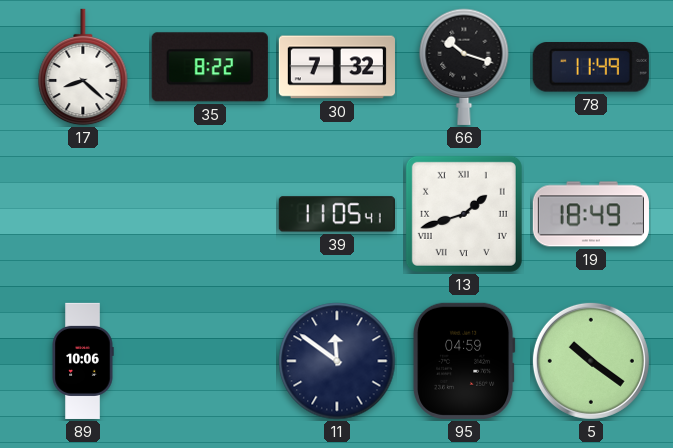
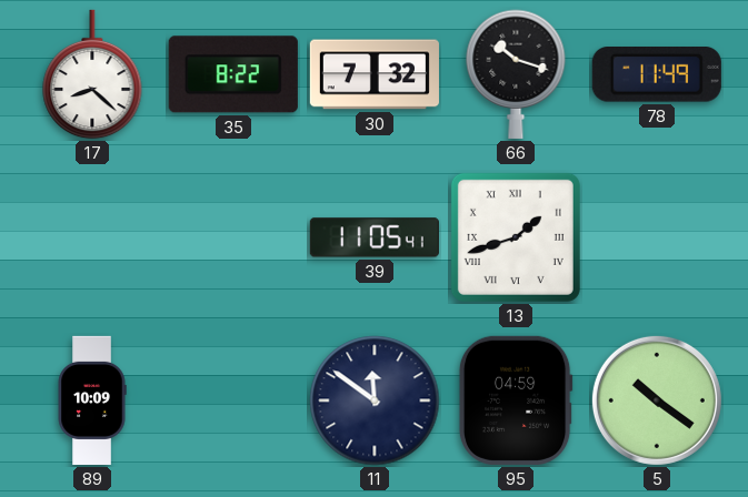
19: 18:49 -> none (591, 214)
89: 10:06 -> 10:09 (92, 400)
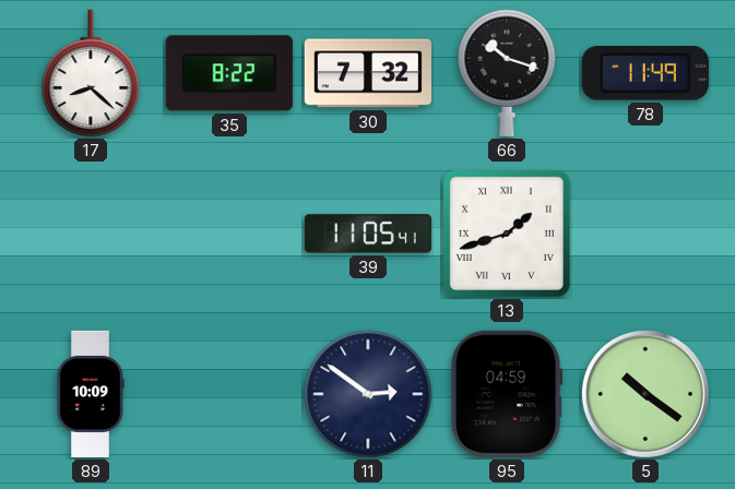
11: 11:51 -> 2:51 (368, 394)
